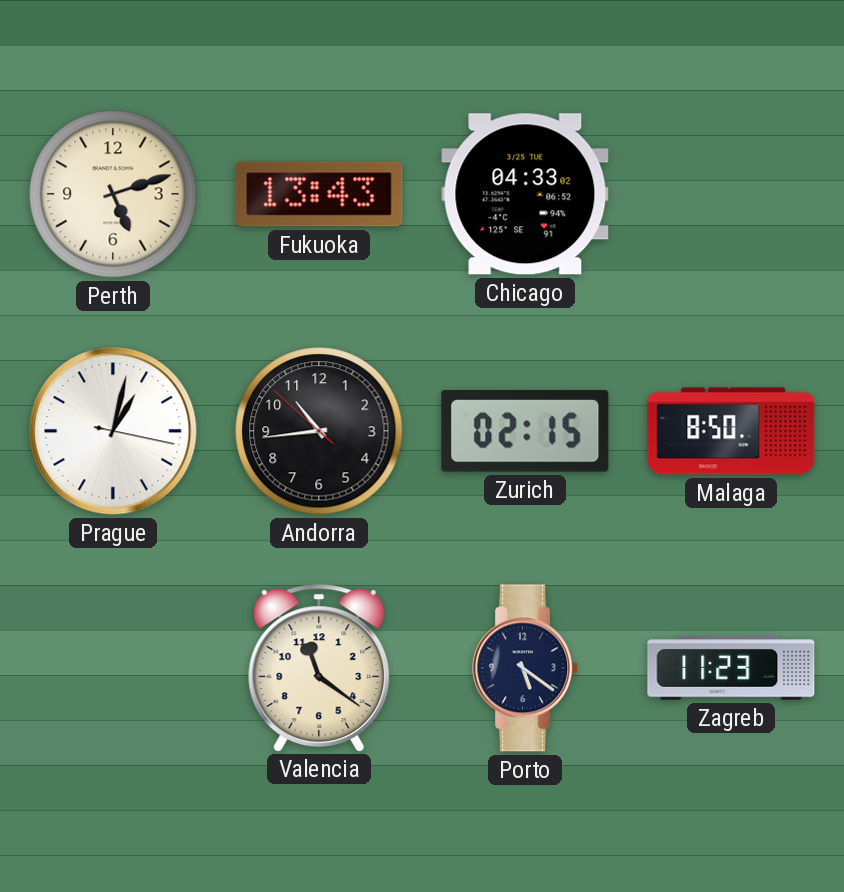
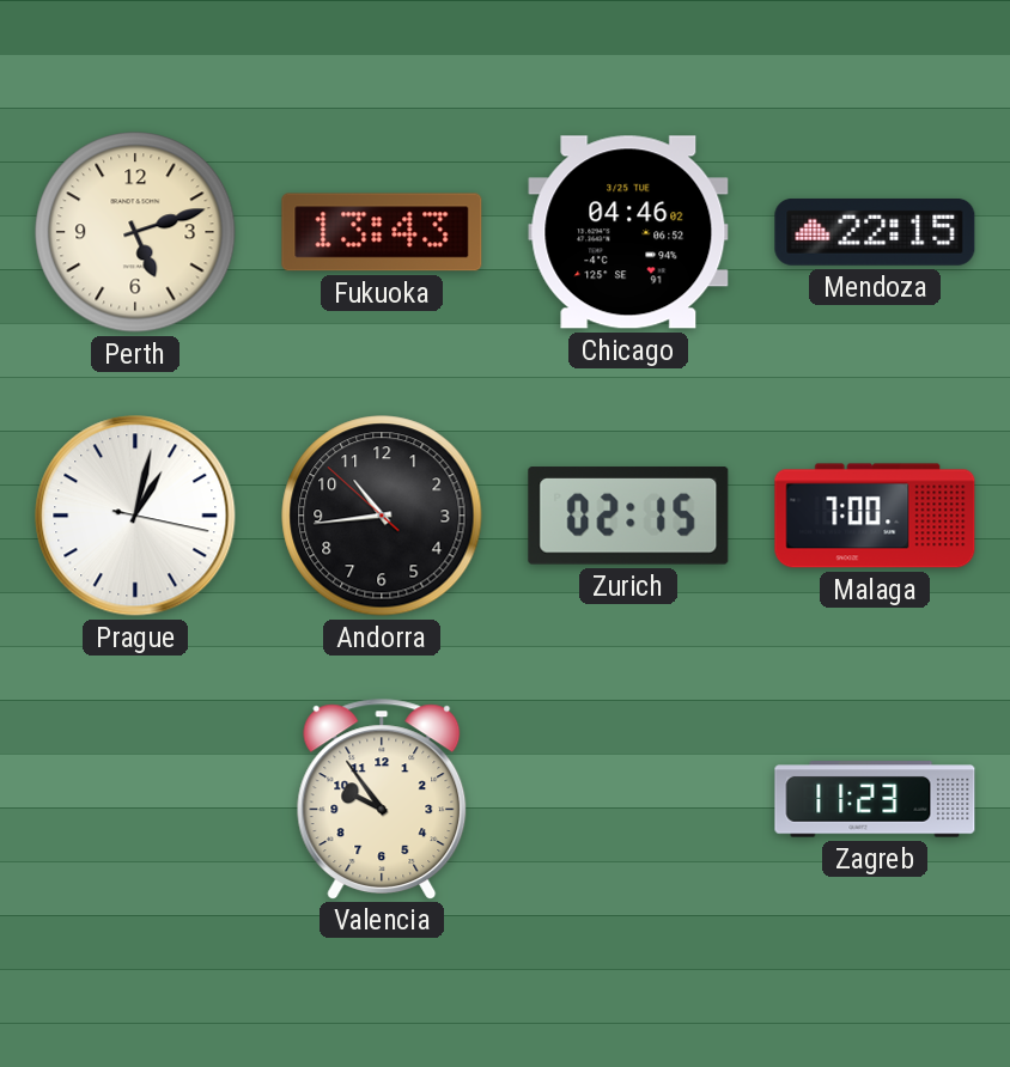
Chicago: 04:33 -> 04:46 (628, 232)
Mendoza: none -> 22:15 (875, 232)
Malaga: 8:50 -> 7:00 (875, 516)
Valencia: 11:21 -> 9:54 (382, 799)
Porto: 5:21 -> none (526, 668)
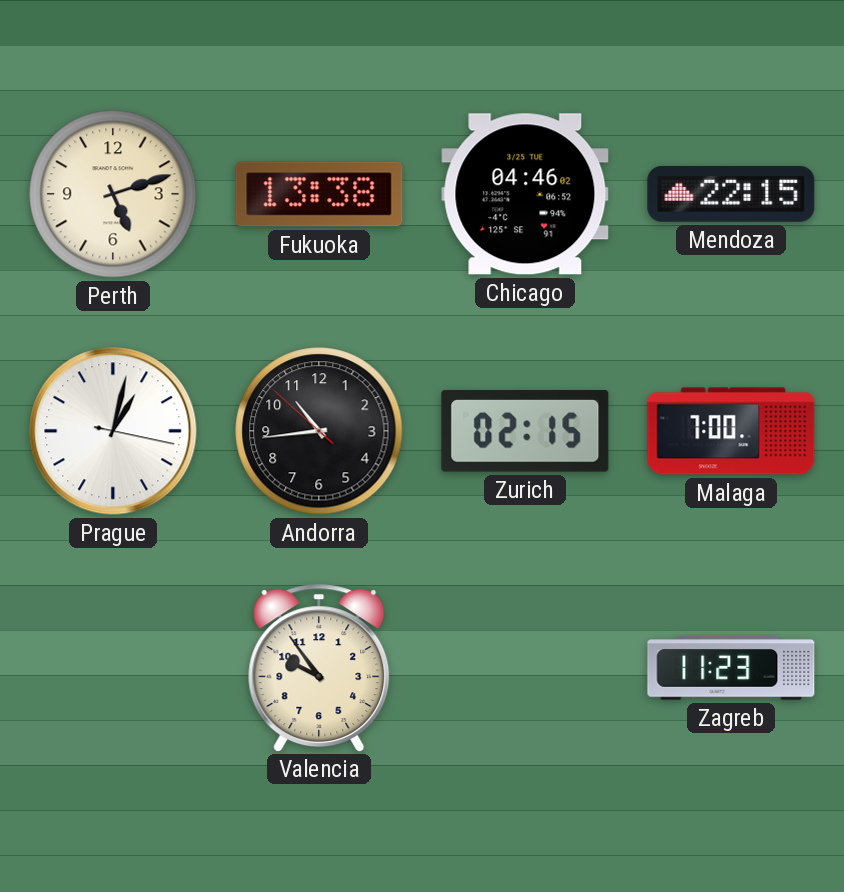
Fukuoka: 13:43 -> 13:38 (319, 194)
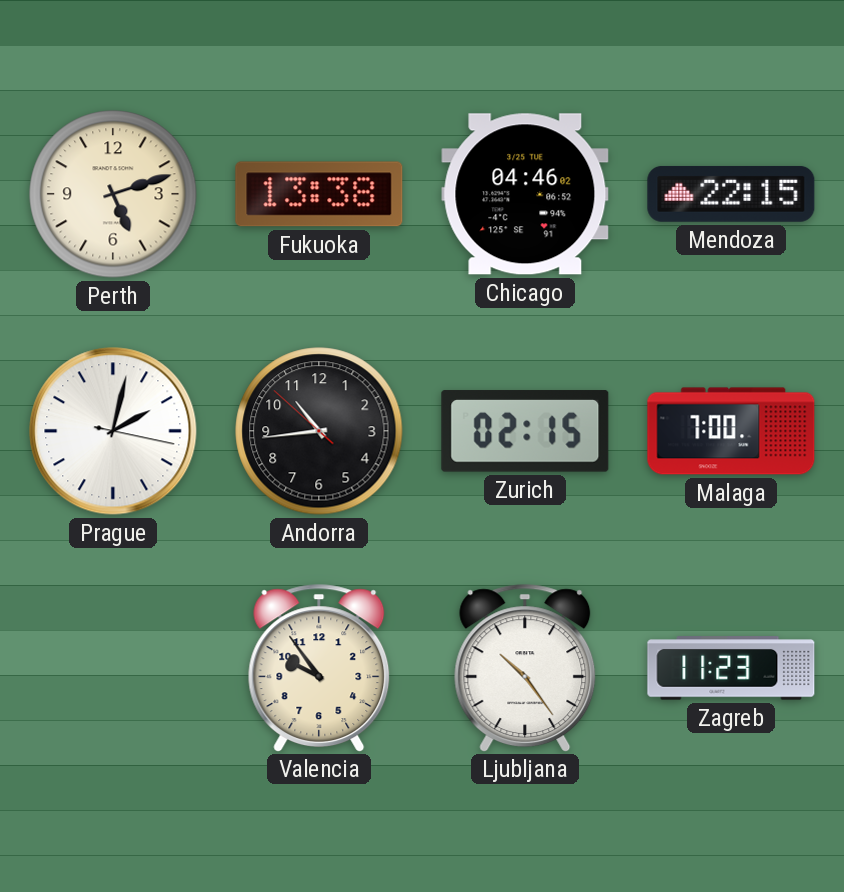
Prague: 1:02 -> 2:02 (113, 431)
Ljubljana: none -> 10:24 (525, 668)
